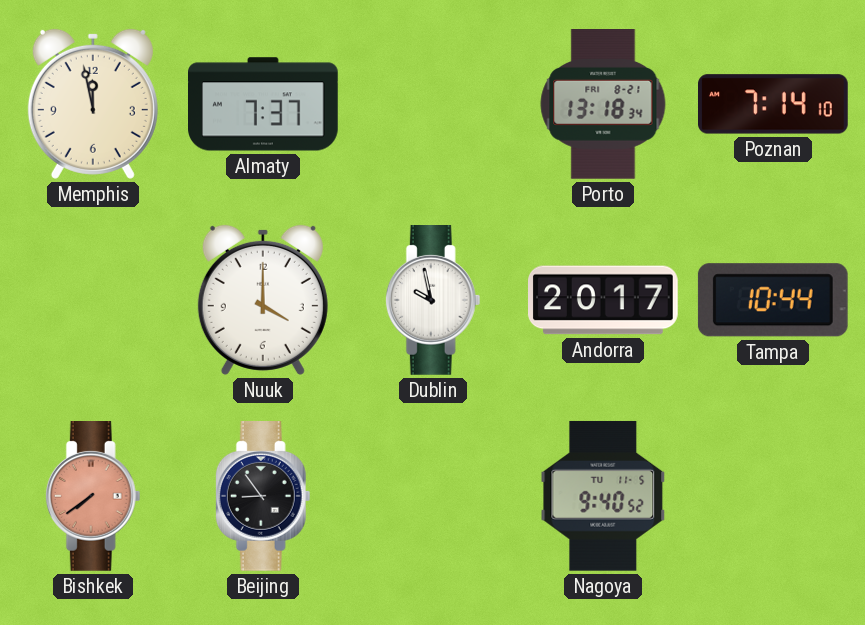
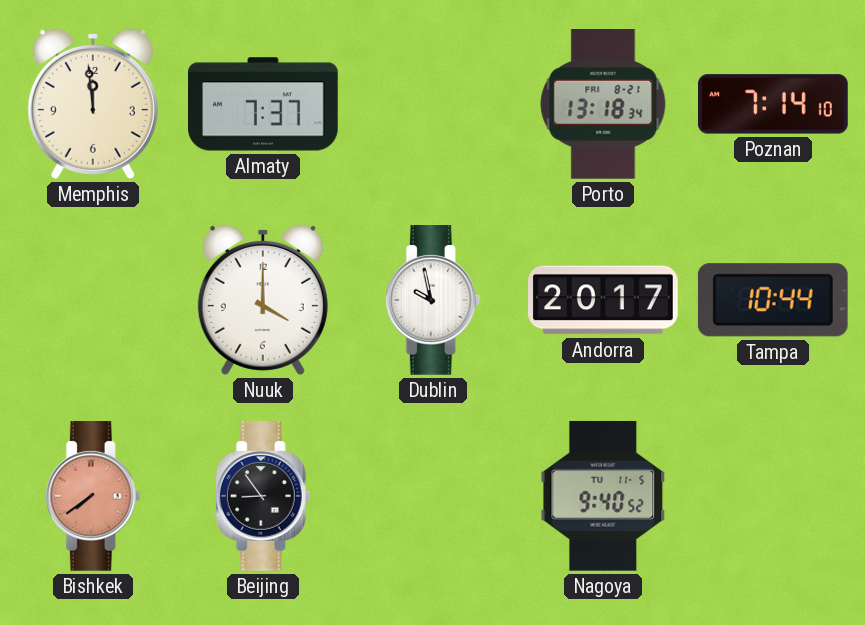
Memphis: 11:58 -> 11:59 (93, 104)
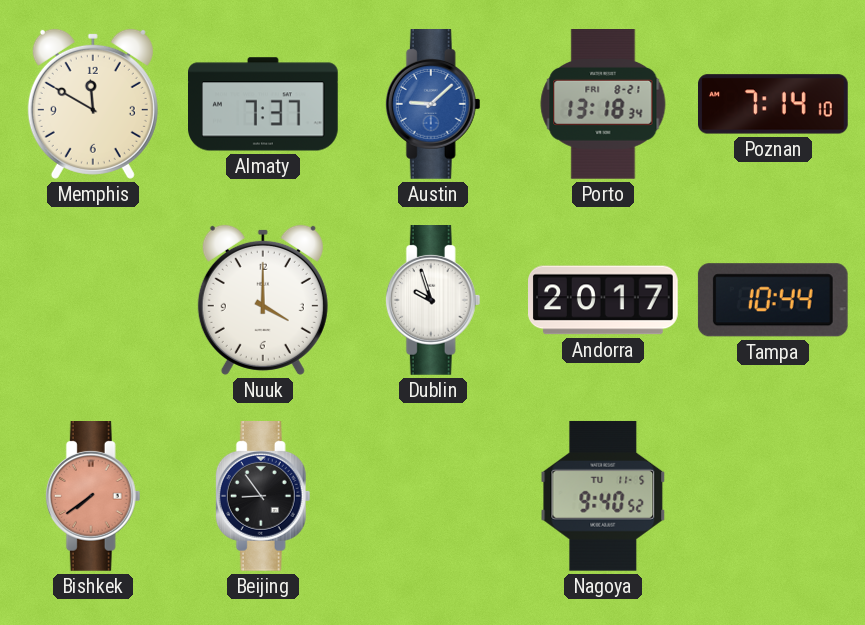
Memphis: 11:59 -> 11:50 (93, 104)
Austin: none -> 9:08 (433, 105)
Dublin: 9:58 -> 9:57 (433, 301)
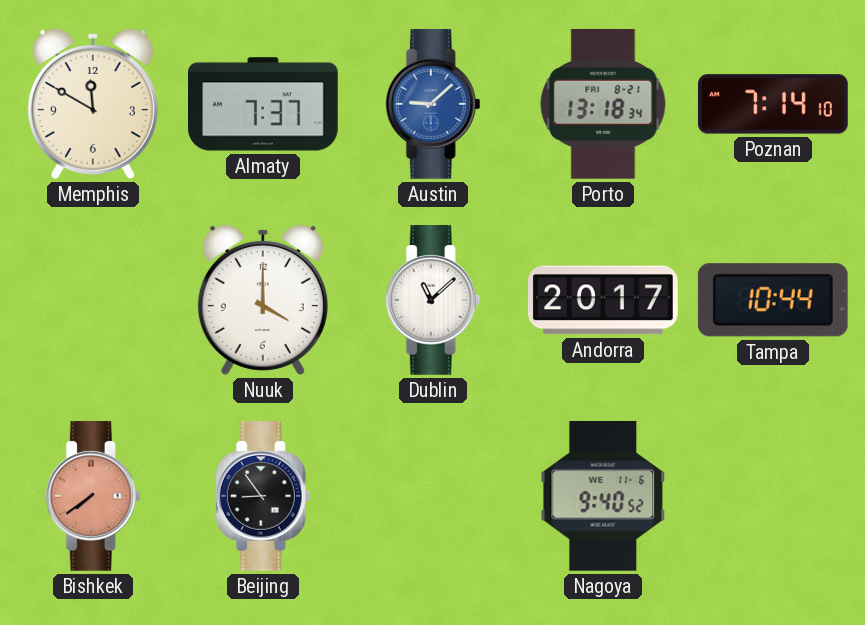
Dublin: 9:57 -> 11:08 (433, 301)
Nagoya date: TU 11-5 -> WE 11-6 (603, 496)
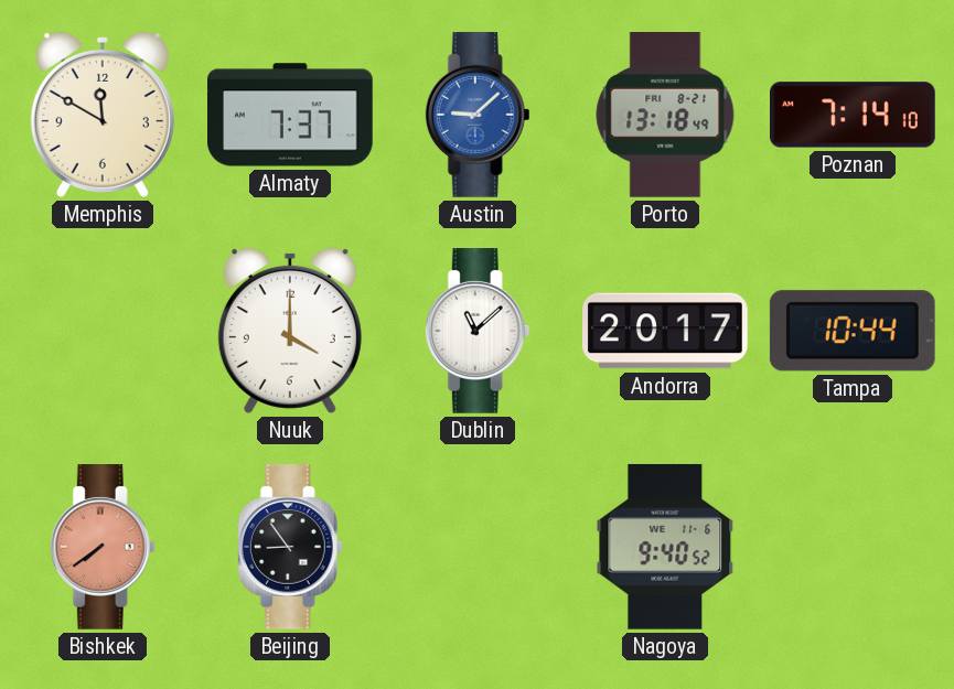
Porto: 13:18:34 -> 13:18:49 (665, 116)
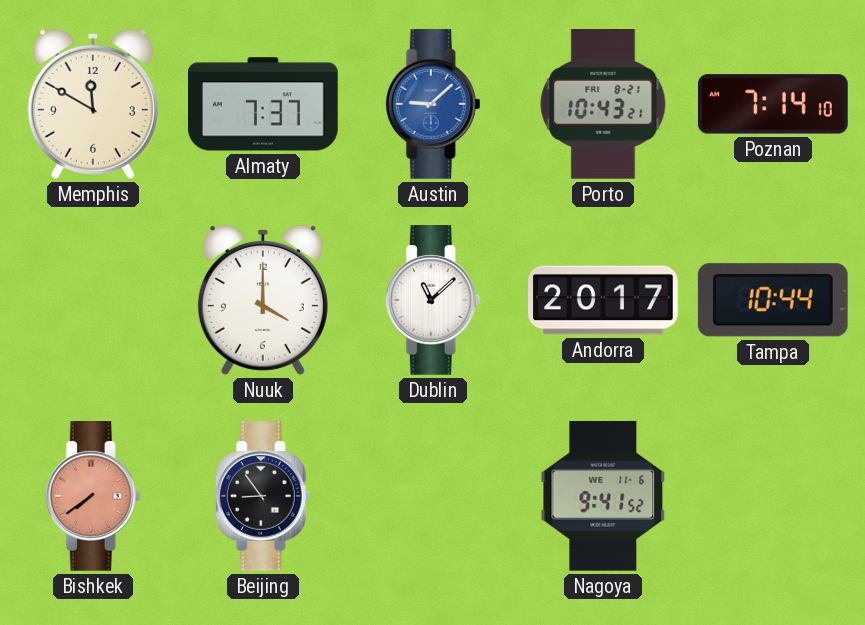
Porto: 13:18 -> 10:43 (603, 105)
Nagoya: 9:40 -> 9:41 (603, 496)
